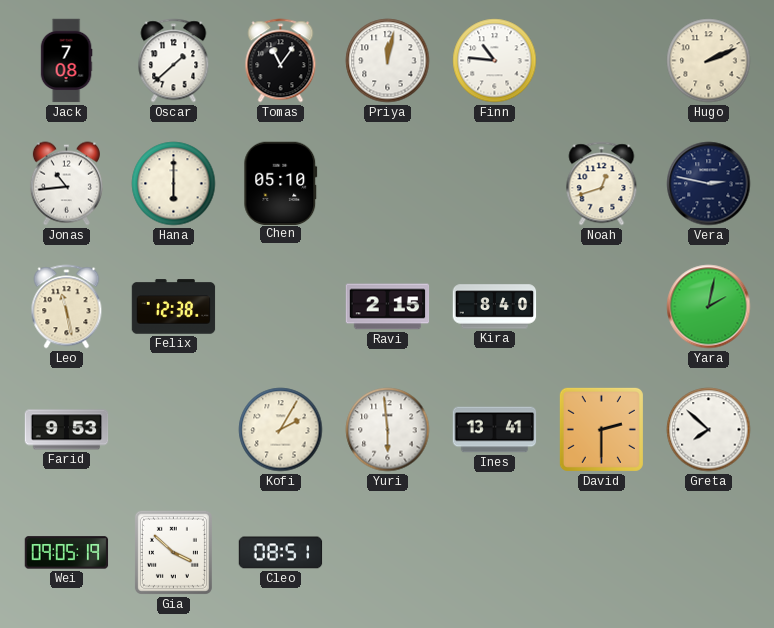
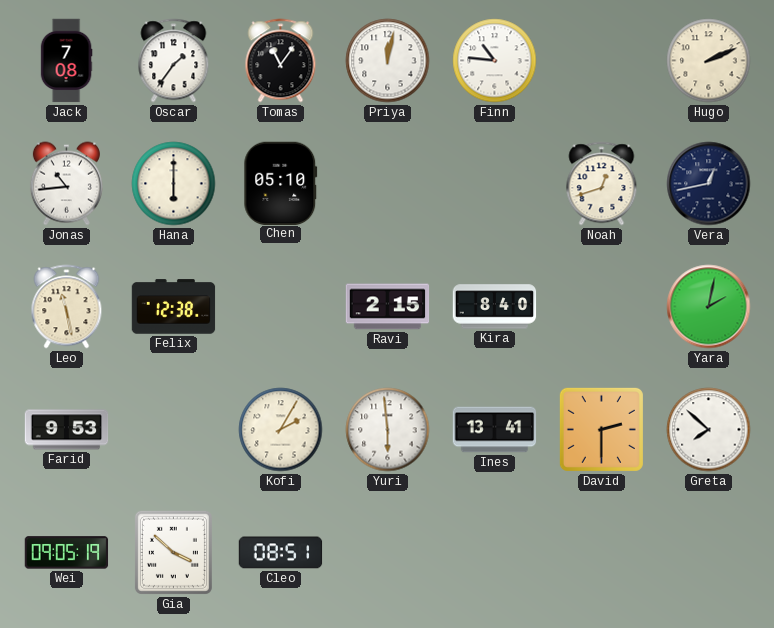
Oscar: 1:38 -> 1:36 (174, 61)
Vera: 2:47 -> 12:43 (709, 184)
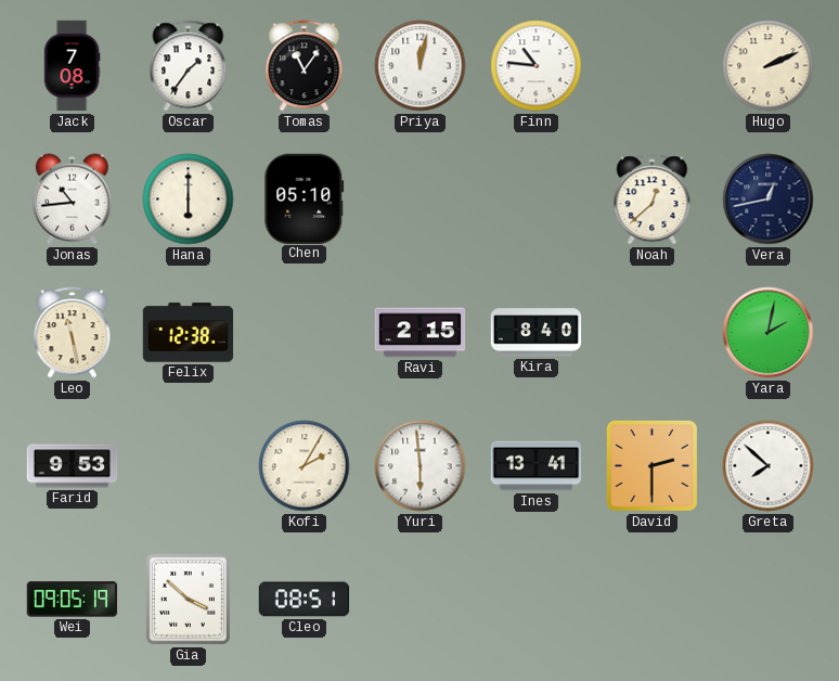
Noah: 12:42 -> 12:38 (653, 200)
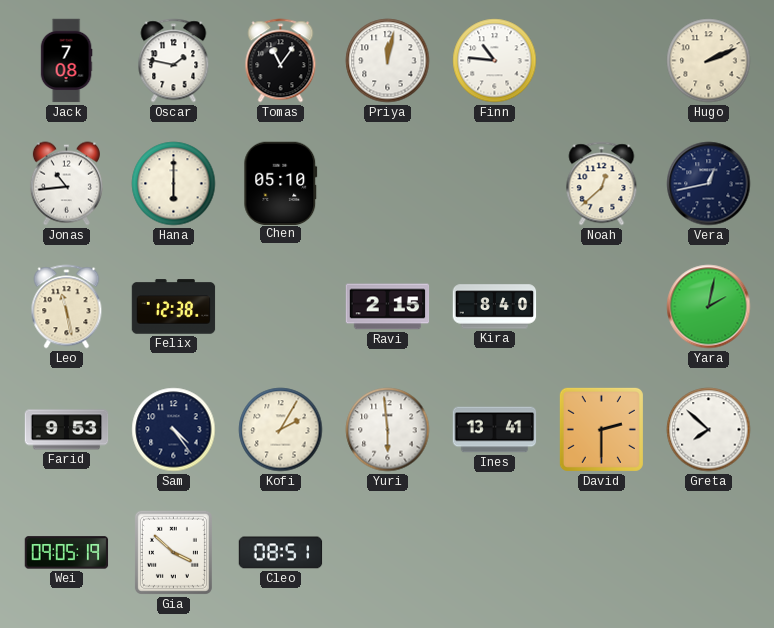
Oscar: 1:36 -> 1:47 (174, 61)
Sam: none -> 4:24 (174, 430)
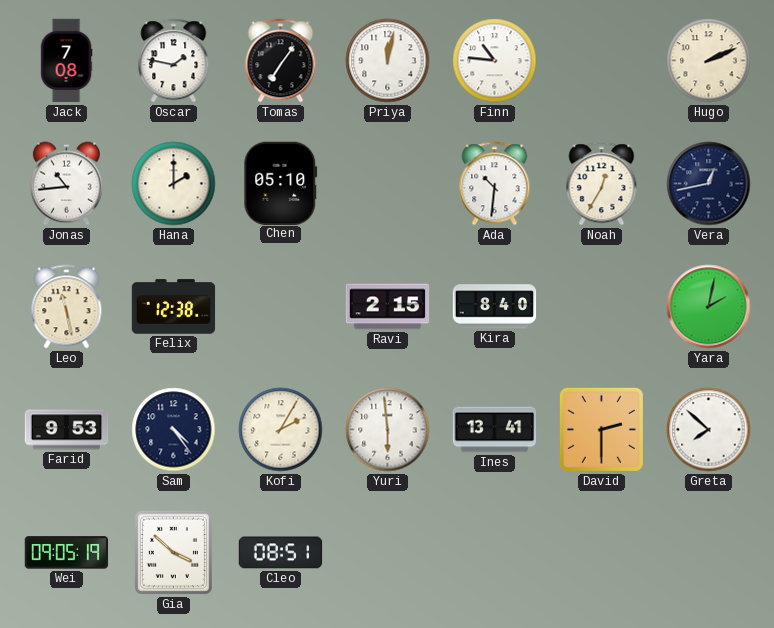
Tomas: 11:06 -> 7:06 (281, 61)
Hana: 6:00 -> 2:00 (174, 184)
Ada: none -> 10:31 (495, 184)
Noah: 12:38 -> 12:35 (602, 184)
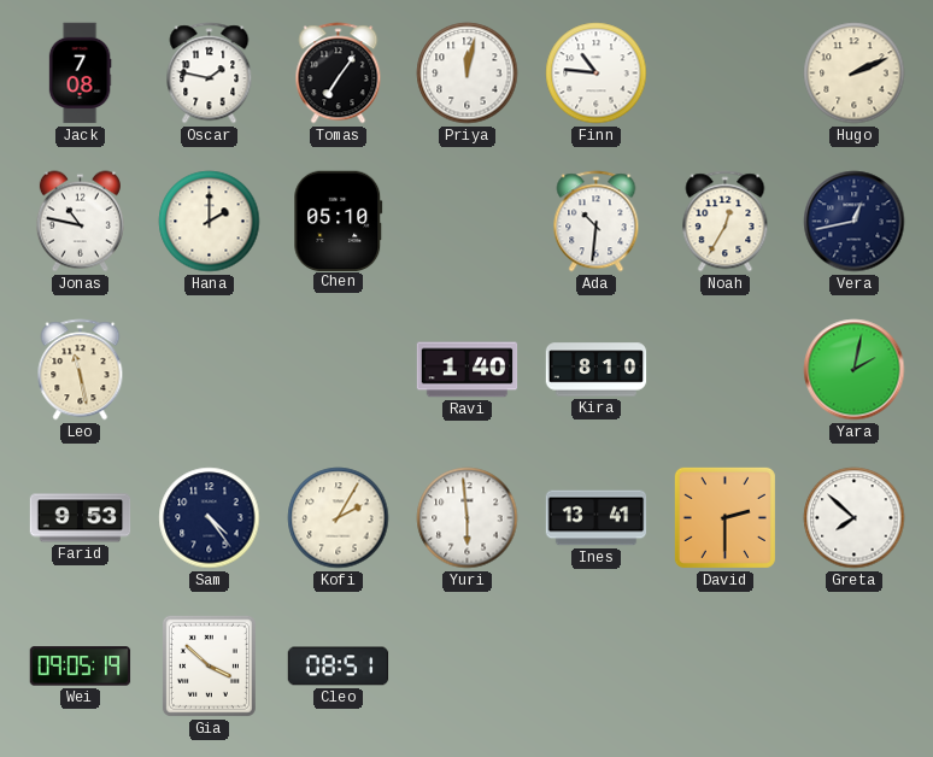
Jonas: 10:44 -> 10:47 (80, 222)
Felix: 12:38 -> none (174, 307)
Ravi: 2:15 -> 1:40 (468, 370)
Kira: 8:40 -> 8:10 (597, 370)
